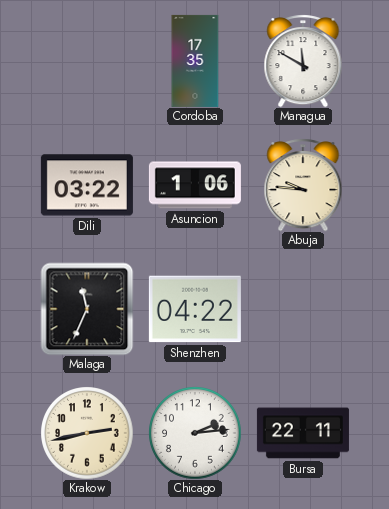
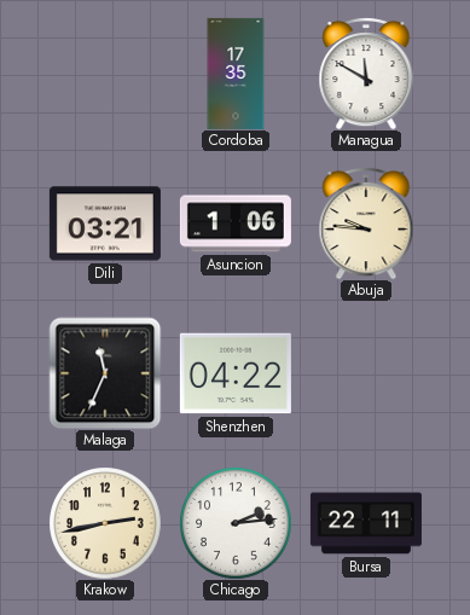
Dili: 03:22 -> 03:21 (105, 224)
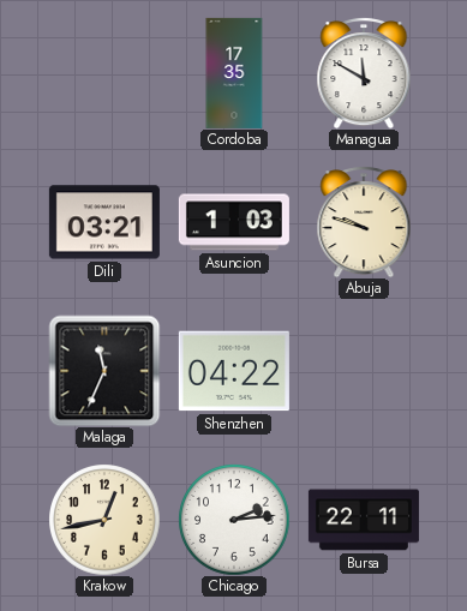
Asuncion: 1:06 -> 1:03 (234, 222)
Abuja: 9:46 -> 9:48 (364, 222)
Krakow: 2:43 -> 12:43 (104, 520)
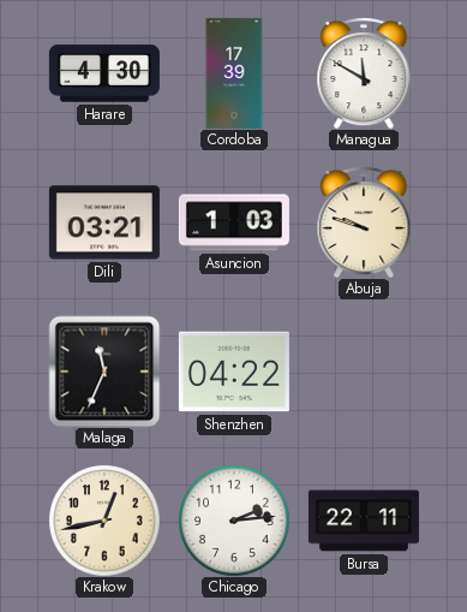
Harare: none -> 4:30 (104, 73)
Cordoba: 17:35 -> 17:39 (234, 73)
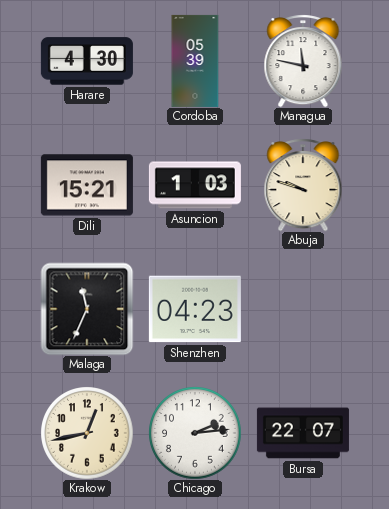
Cordoba: 17:39 -> 05:39 (195, 61)
Managua: 11:50 -> 11:47 (303, 61)
Dili: 03:21 -> 15:21 (87, 185)
Shenzhen: 04:22 -> 04:23 (195, 309)
Bursa: 22:11 -> 22:07 (303, 433)
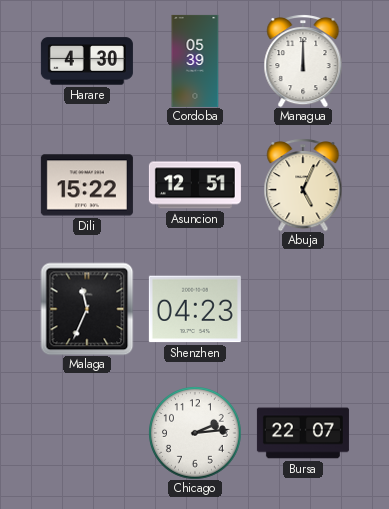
Managua: 11:47 -> 12:00 (303, 61)
Dili: 15:21 -> 15:22 (87, 185)
Asuncion: 1:03 -> 12:51 (195, 185)
Abuja: 9:48 -> 5:04 (303, 185)
Krakow: 12:43 -> none (87, 433)
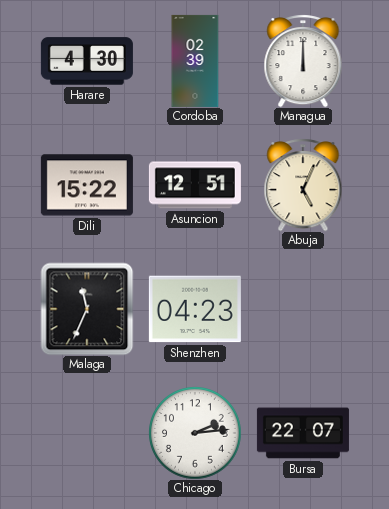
Cordoba: 05:39 -> 02:39 (195, 61)
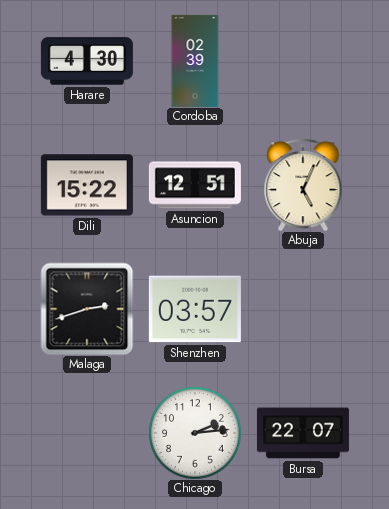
Managua: 12:00 -> none (303, 61)
Malaga: 11:34 -> 2:42 (87, 309)
Shenzhen: 04:23 -> 03:57 (195, 309)
